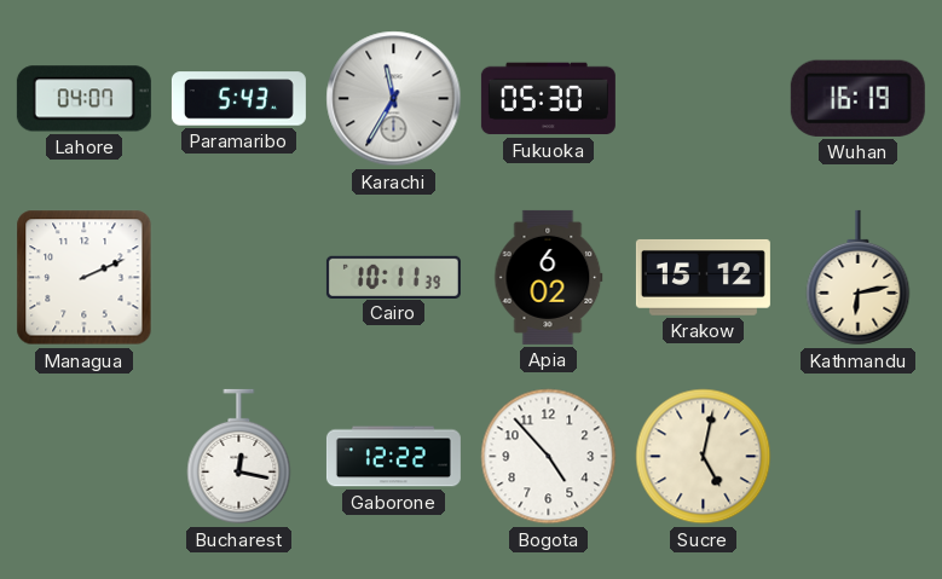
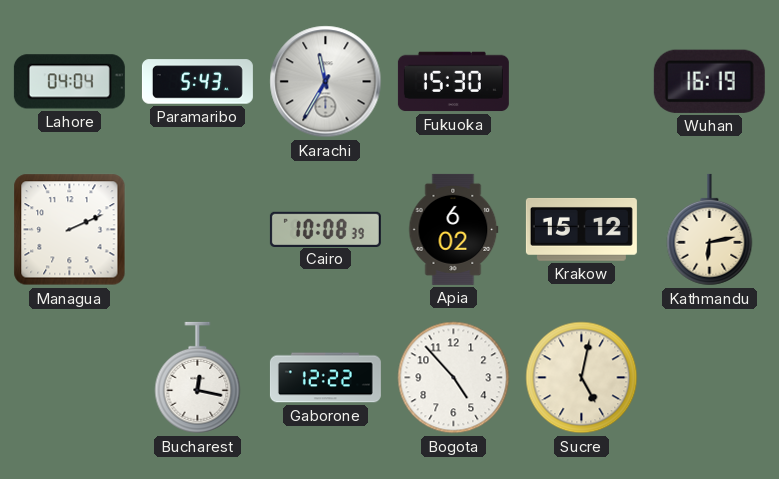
Lahore: 04:07 -> 04:04 (69, 82)
Fukuoka: 05:30 -> 15:30 (453, 82)
Cairo: 10:11 -> 10:08 (325, 229)
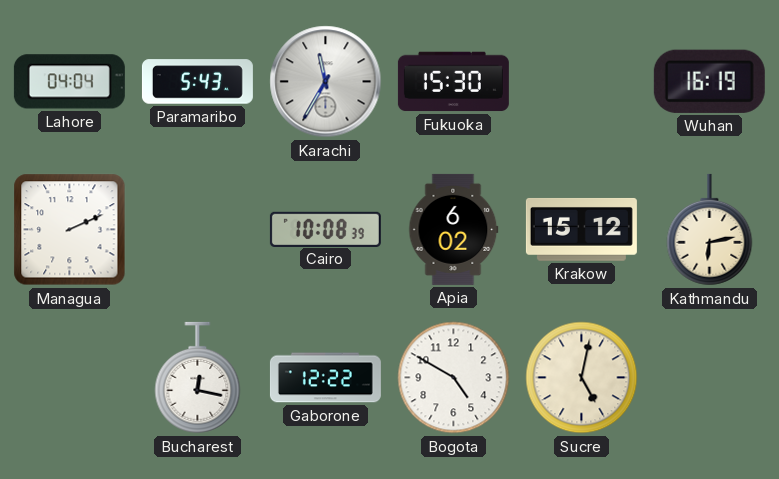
Bogota: 4:53 -> 4:50 (454, 378)
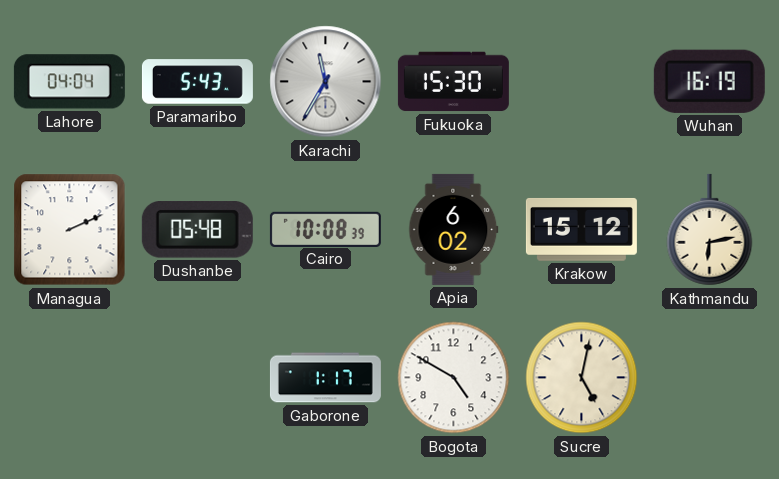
Dushanbe: none -> 05:48 (197, 230)
Bucharest: 12:17 -> none (198, 378)
Gaborone: 12:22 -> 1:17 (325, 378)
